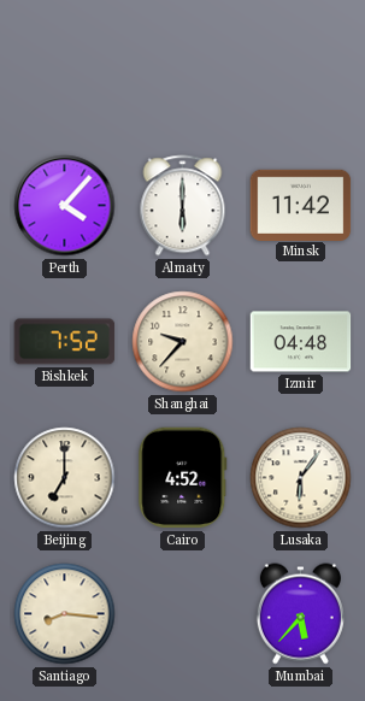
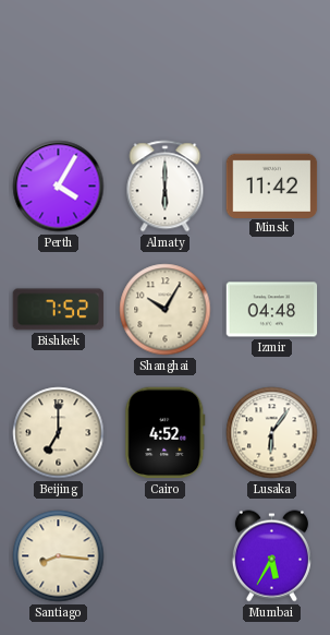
Perth: 4:07 -> 4:05 (59, 187)
Shanghai: 9:37 -> 10:05 (166, 310)
Mumbai: 5:37 -> 5:35 (271, 556)
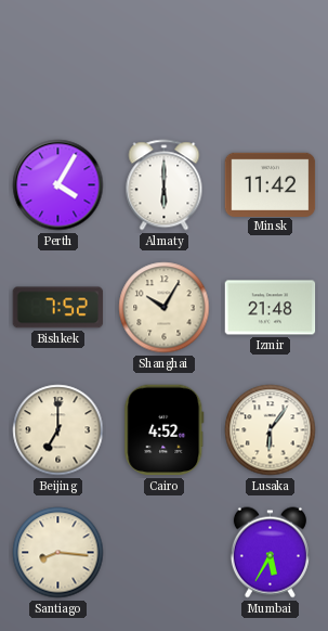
Izmir: 04:48 -> 21:48 (271, 308)
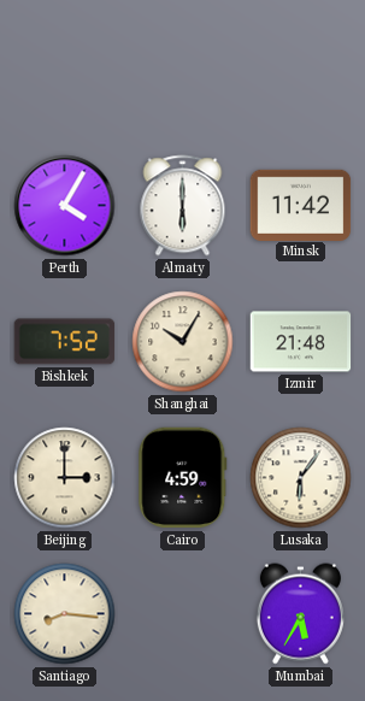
Beijing: 7:00 -> 3:00 (65, 478)
Cairo: 4:52 -> 4:59 (183, 478)
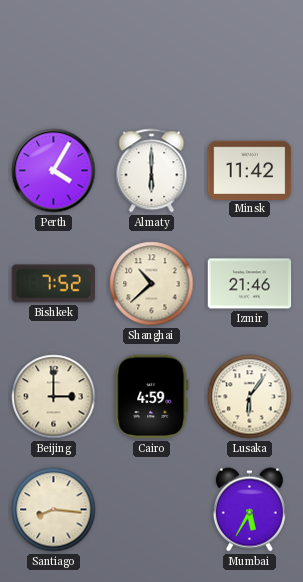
Shanghai: 10:05 -> 10:38 (152, 284)
Izmir: 21:48 -> 21:46 (250, 284)
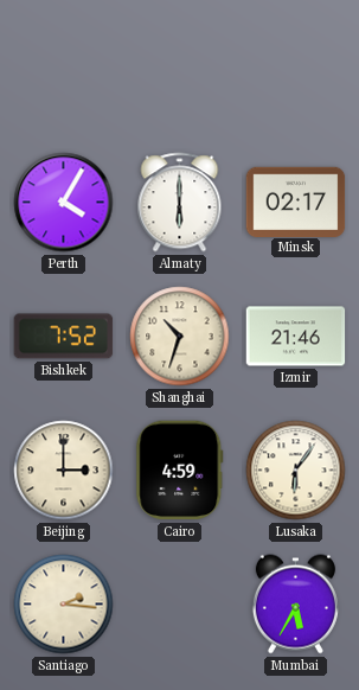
Minsk: 11:42 -> 02:17 (296, 202)
Shanghai: 10:38 -> 10:33 (180, 337)
Santiago: 8:16 -> 2:16 (64, 605)
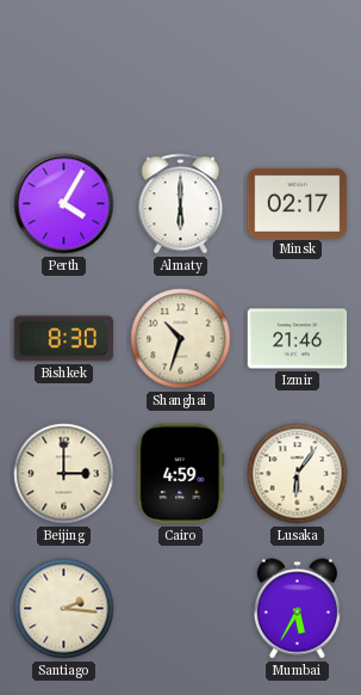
Bishkek: 7:52 -> 8:30 (64, 339)
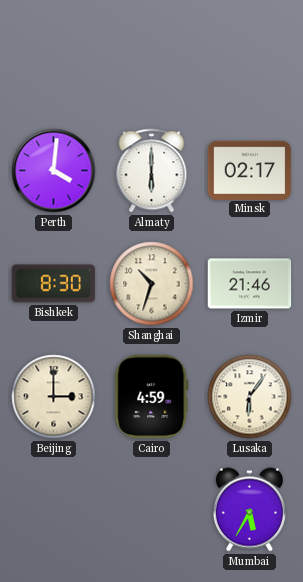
Perth: 4:05 -> 4:01 (54, 171)
Santiago: 2:16 -> none (64, 609)
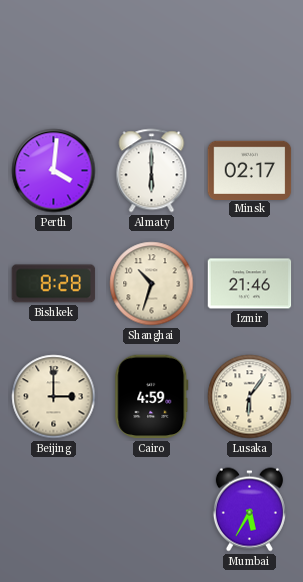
Bishkek: 8:30 -> 8:28 (54, 284)
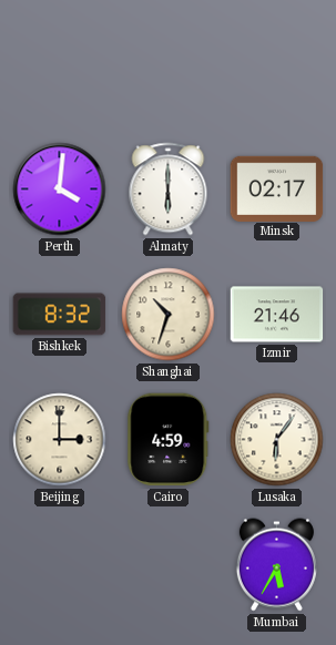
Bishkek: 8:28 -> 8:32 (60, 315)
